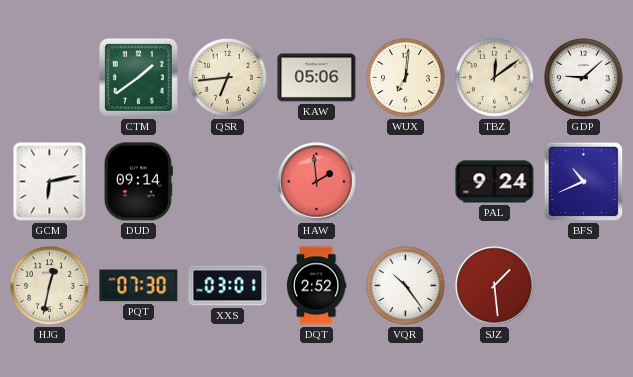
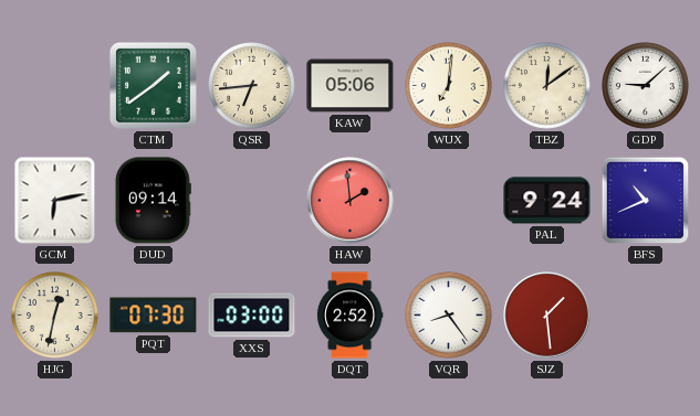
XXS: 03:01 -> 03:00 (252, 316)
VQR: 10:24 -> 8:24 (449, 316)
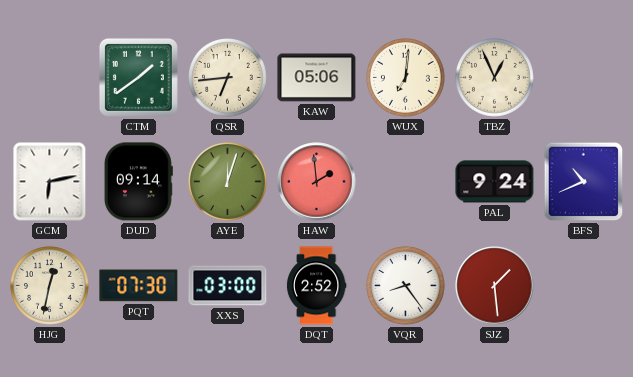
TBZ: 12:09 -> 12:56 (495, 78)
GDP: 9:08 -> none (646, 86)
AYE: none -> 12:03 (228, 182)
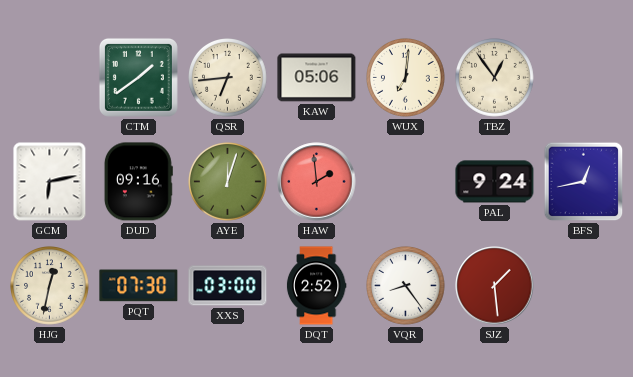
TBZ: 12:56 -> 12:54 (495, 78)
DUD: 09:14 -> 09:16 (138, 182)
BFS: 10:41 -> 12:43 (584, 182)
